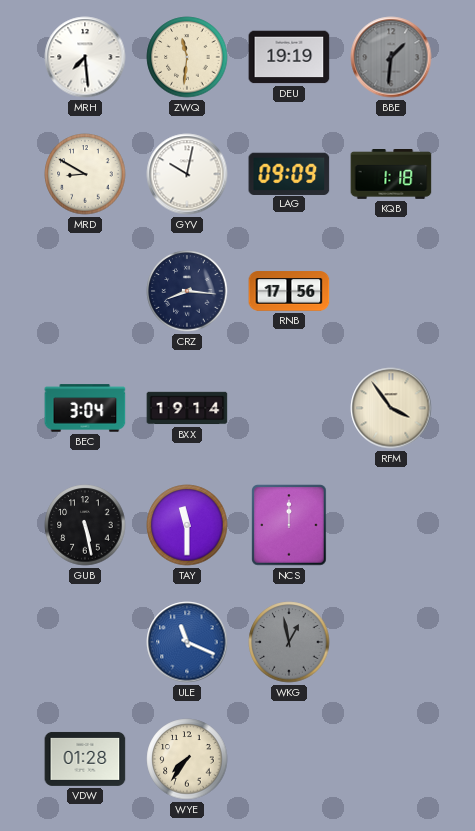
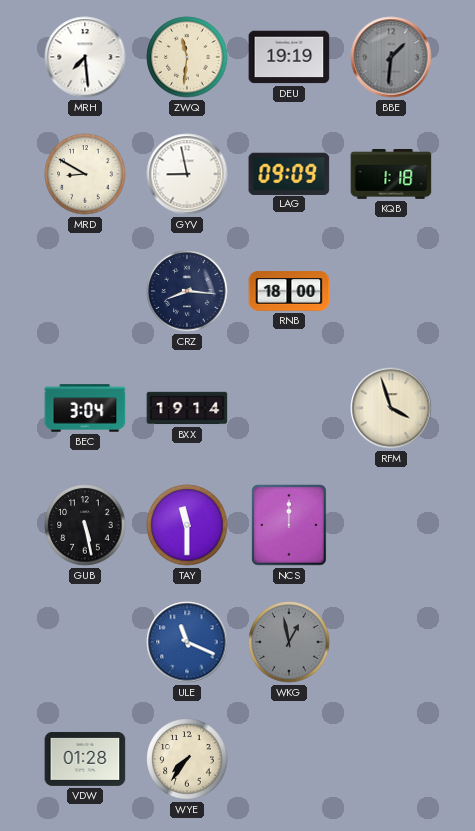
GYV: 10:02 -> 8:58 (187, 174)
RNB: 17:56 -> 18:00 (289, 291)
RFM: 3:54 -> 3:57 (391, 408)
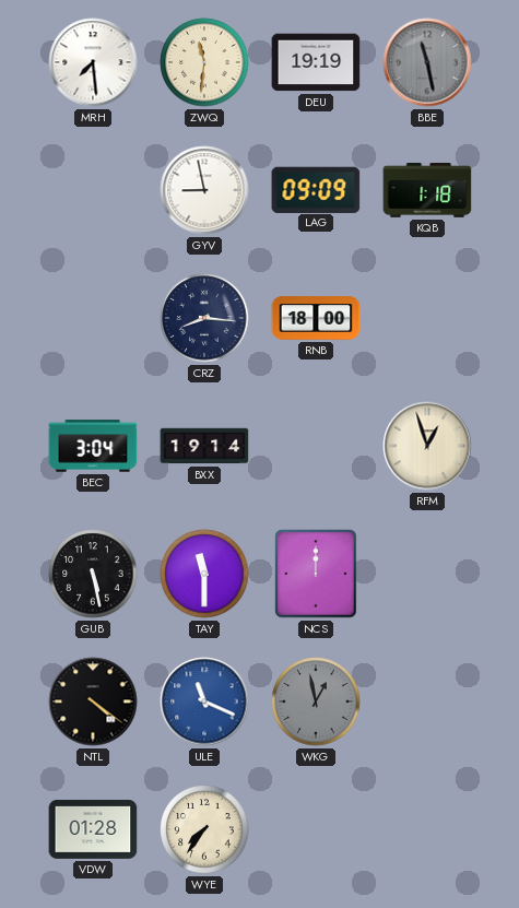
BBE: 1:31 -> 11:28 (427, 62)
MRD: 8:50 -> none (85, 174)
RFM: 3:57 -> 12:57 (427, 446)
NTL: none -> 4:21 (93, 701)
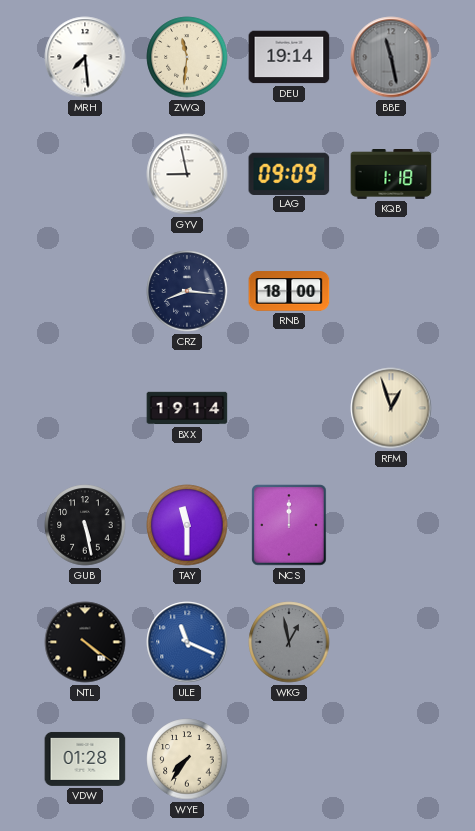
DEU: 19:19 -> 19:14 (289, 57)
BEC: 3:04 -> none (93, 446)
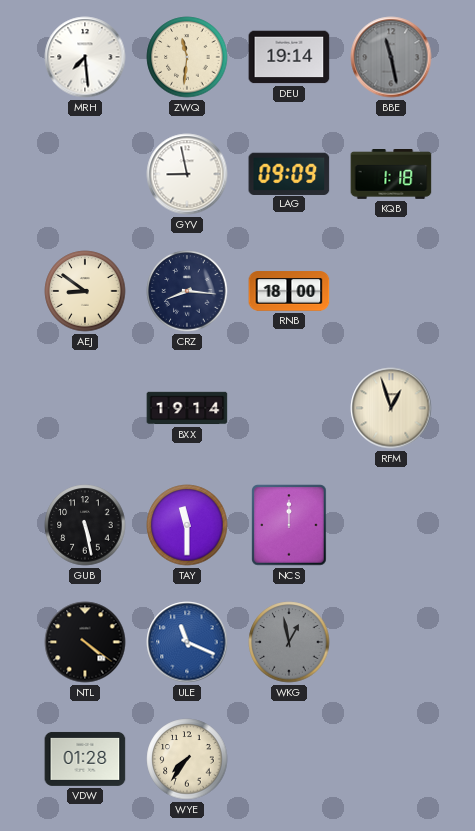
AEJ: none -> 8:51 (85, 291)
